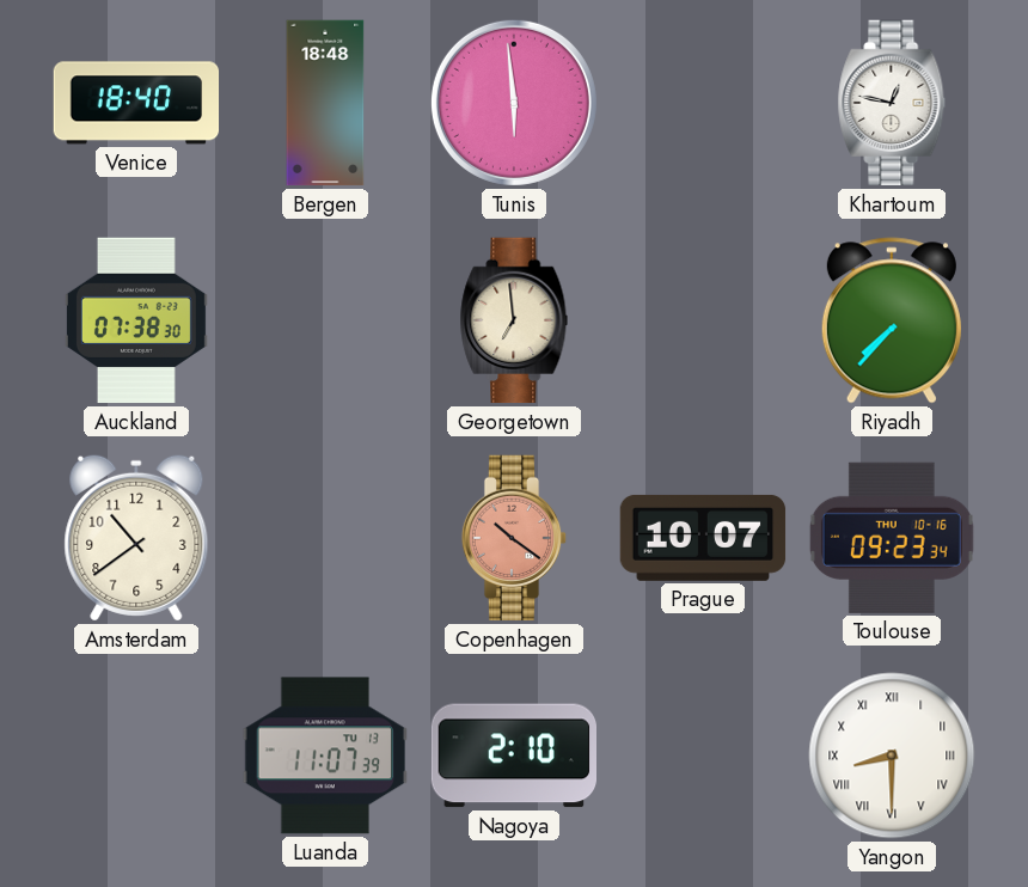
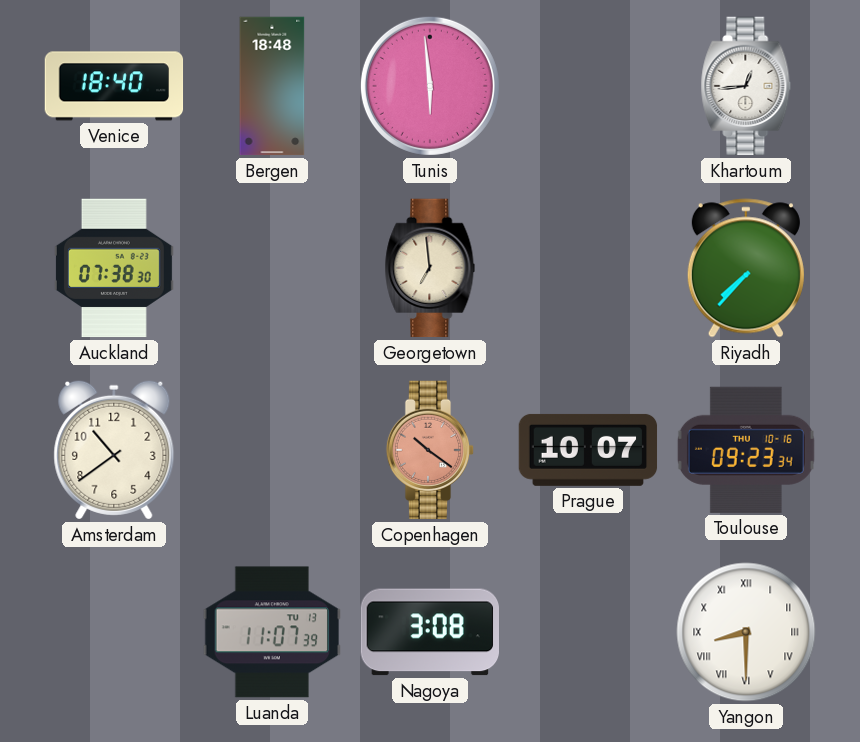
Khartoum: 12:47 -> 12:44 (746, 86)
Nagoya: 2:10 -> 3:08 (429, 632)
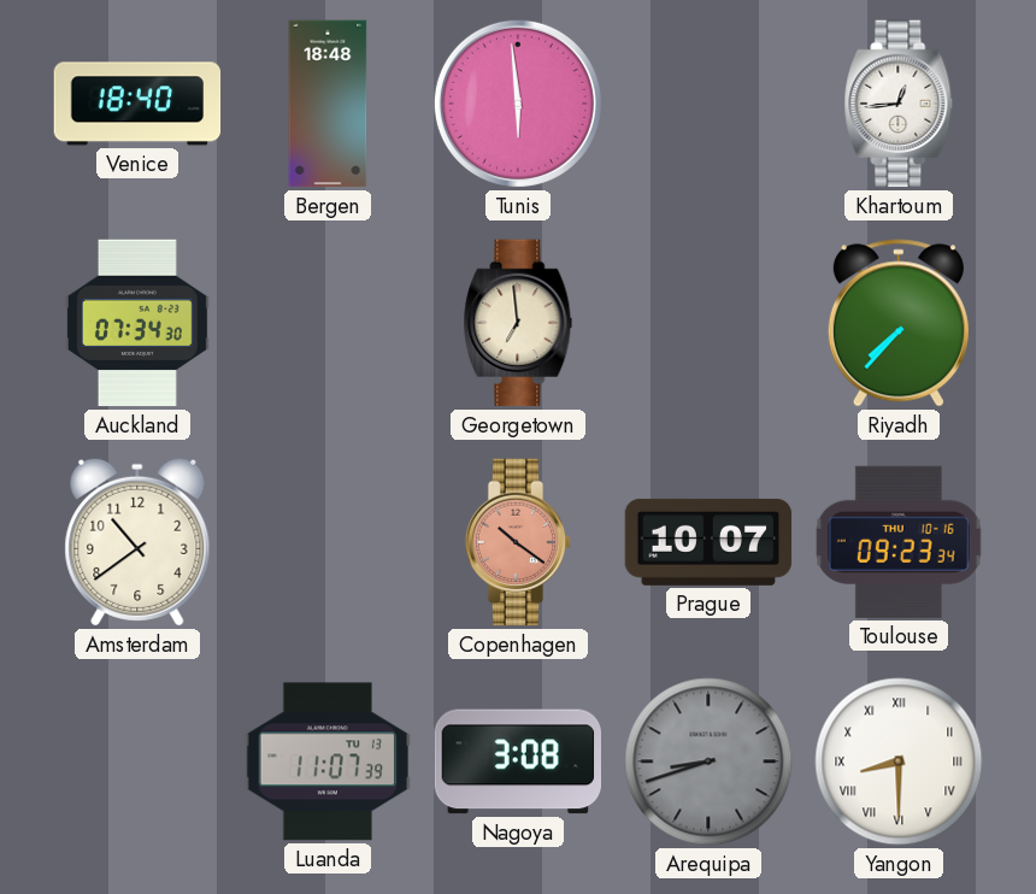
Auckland: 07:38 -> 07:34 (137, 323)
Arequipa: none -> 8:42 (708, 761)
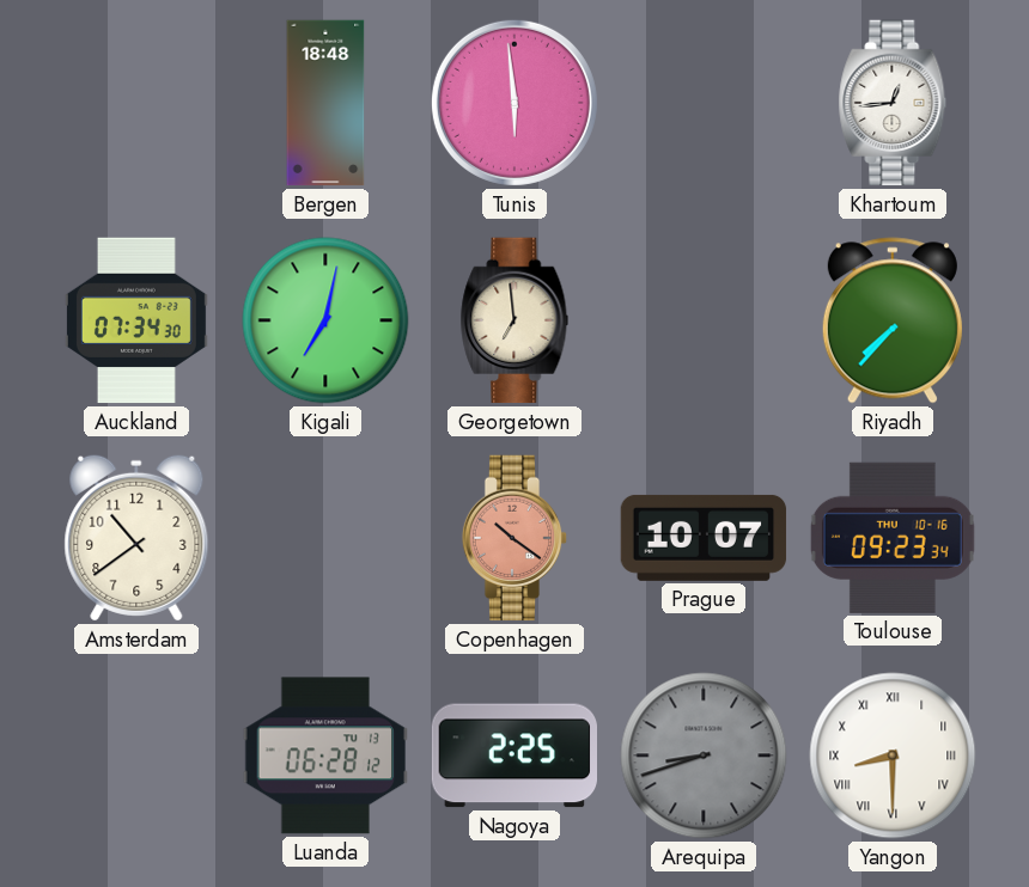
Venice: 18:40 -> none (137, 104)
Kigali: none -> 7:02 (325, 320)
Luanda: 11:07 -> 06:28 (324, 756)
Nagoya: 3:08 -> 2:25 (513, 756)
